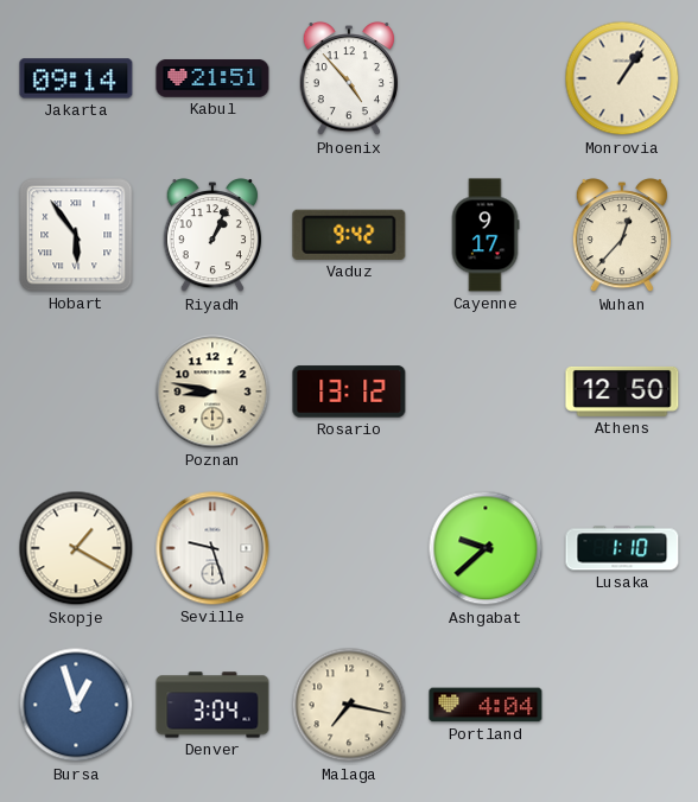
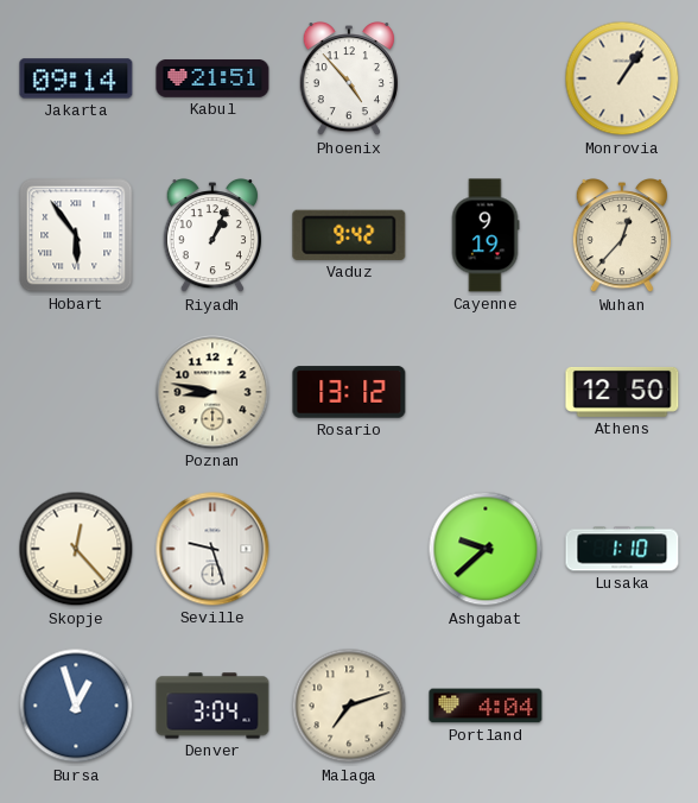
Cayenne: 9:17 -> 9:19 (486, 235)
Skopje: 1:20 -> 12:23 (76, 549)
Malaga: 7:17 -> 7:12 (349, 706)
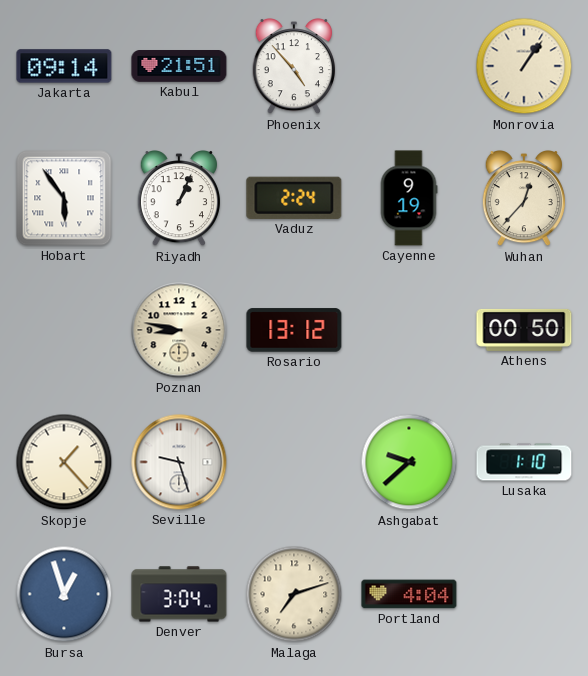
Vaduz: 9:42 -> 2:24 (294, 198)
Athens: 12:50 -> 00:50 (524, 330)
Skopje: 12:23 -> 1:23 (64, 462)
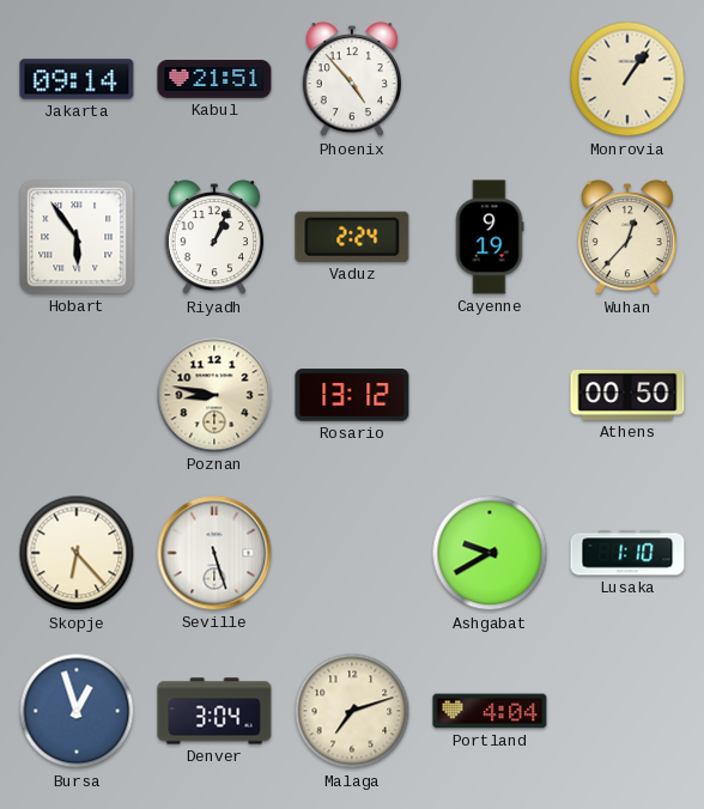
Skopje: 1:23 -> 6:23 (77, 553)
Seville: 9:27 -> 5:27 (214, 553)
Ashgabat: 9:38 -> 9:40 (490, 553)
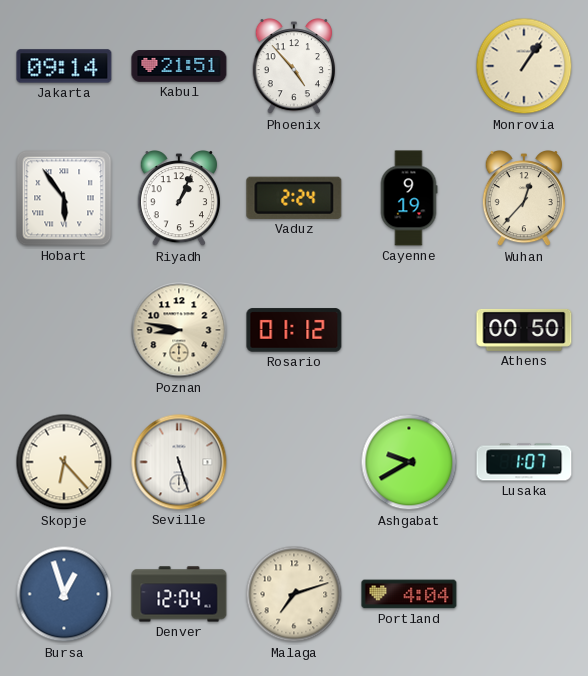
Rosario: 13:12 -> 01:12 (294, 330)
Lusaka: 1:10 -> 1:07 (524, 462)
Denver: 3:04 -> 12:04 (179, 594)
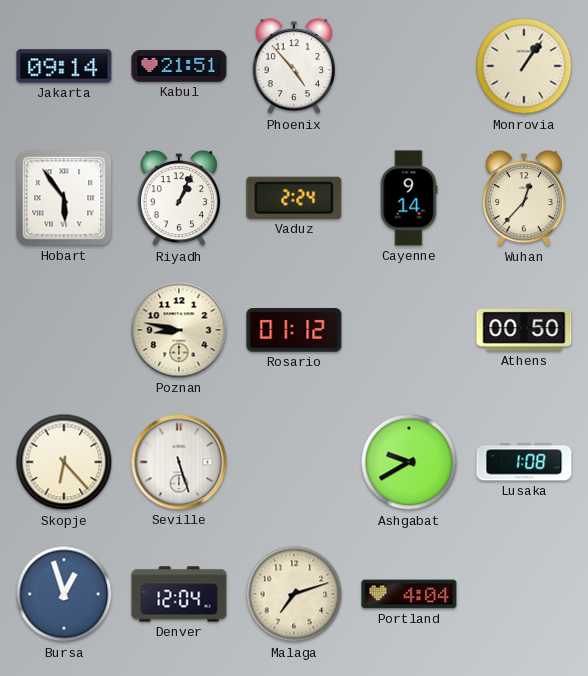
Cayenne: 9:19 -> 9:14 (409, 198)
Lusaka: 1:07 -> 1:08 (524, 462)
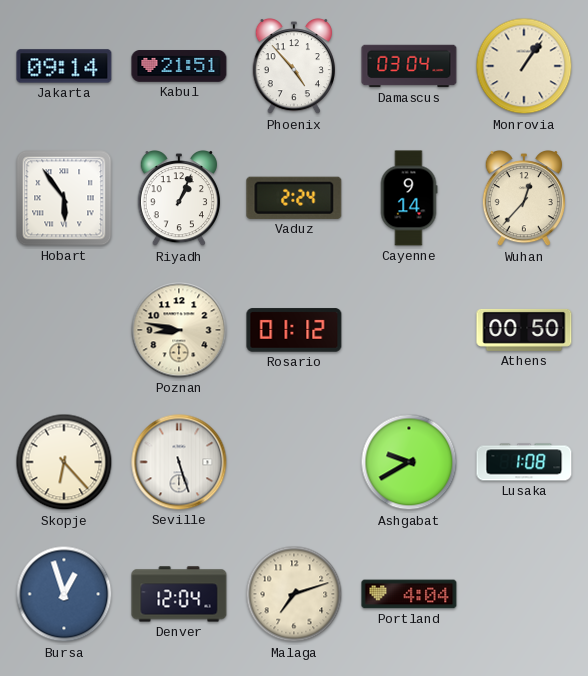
Damascus: none -> 03:04 (409, 66)
